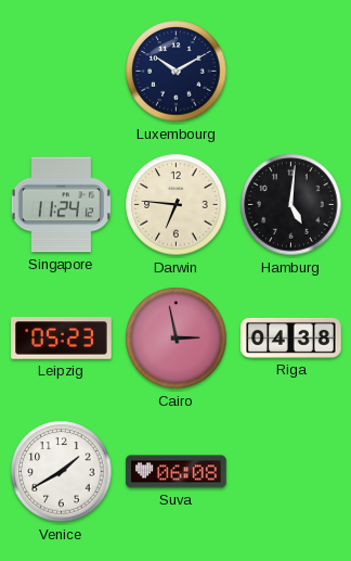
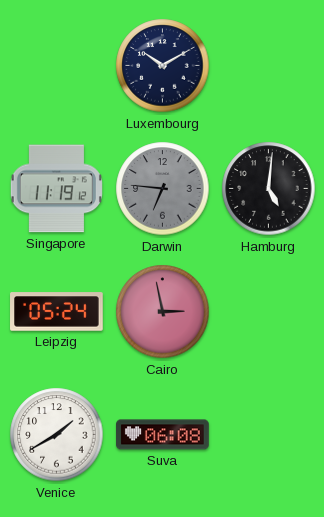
Singapore: 11:24 -> 11:19 (56, 189)
Darwin dial: cream -> grey (163, 189)
Leipzig: 05:23 -> 05:24 (57, 312)
Riga: 04:38 -> none (291, 337)
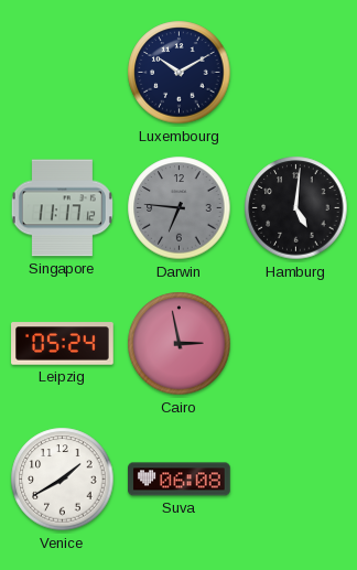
Singapore: 11:19 -> 11:17 (62, 208)
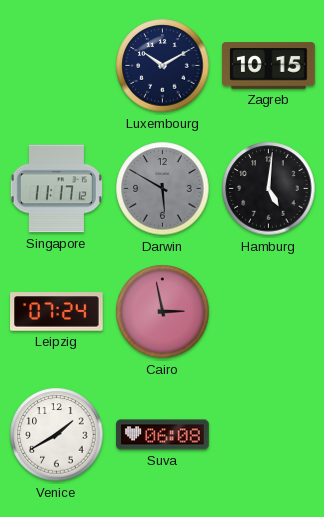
Zagreb: none -> 10:15 (269, 66)
Darwin: 6:46 -> 5:50 (163, 189)
Leipzig: 05:24 -> 07:24 (57, 312)
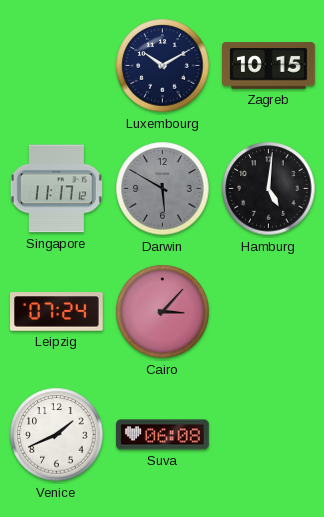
Cairo: 2:58 -> 3:07 (163, 312)
Venice: 1:40 -> 1:41 (57, 435)
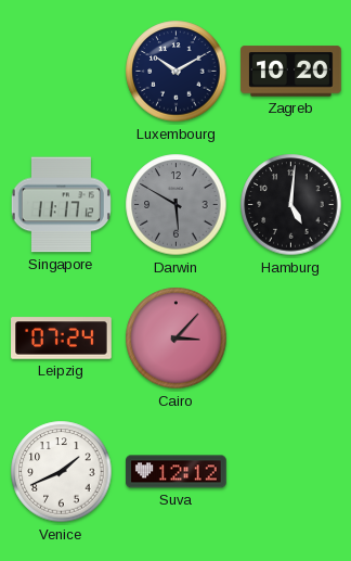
Zagreb: 10:15 -> 10:20 (291, 72)
Suva: 06:08 -> 12:12 (177, 472)
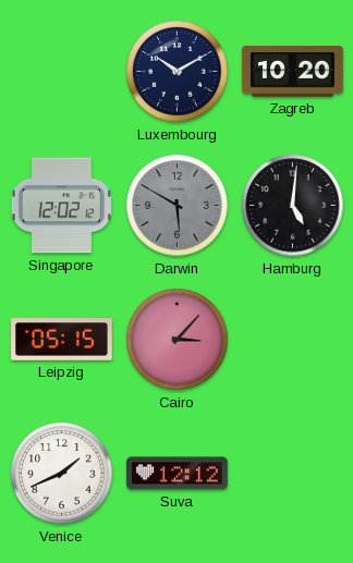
Singapore: 11:17 -> 12:02 (61, 206)
Leipzig: 07:24 -> 05:15 (62, 340)
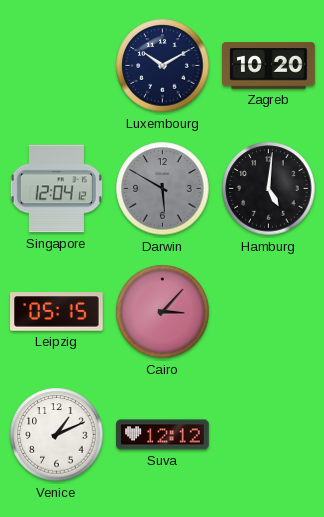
Singapore: 12:02 -> 12:04 (56, 189)
Venice: 1:41 -> 1:11 (57, 435)
